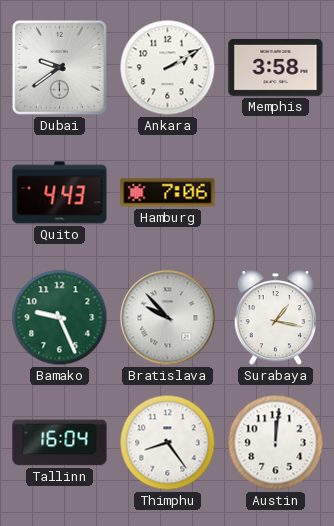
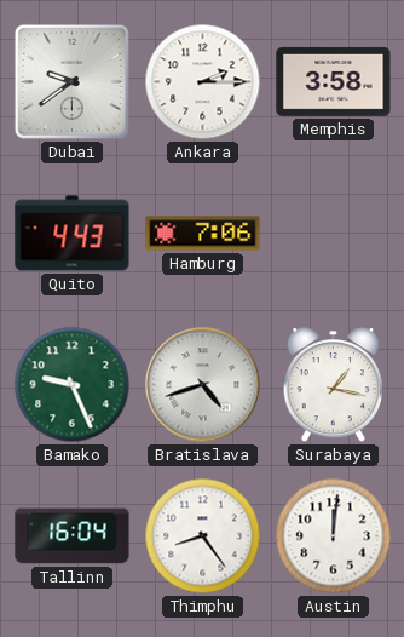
Ankara: 2:10 -> 2:15 (203, 82)
Bratislava: 9:53 -> 4:42 (203, 385)
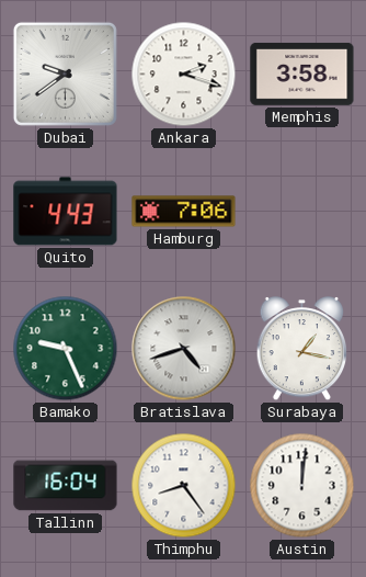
Ankara: 2:15 -> 2:18 (184, 75)
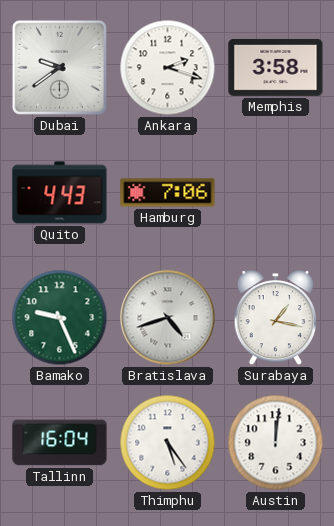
Thimphu: 8:24 -> 5:24 (168, 443)
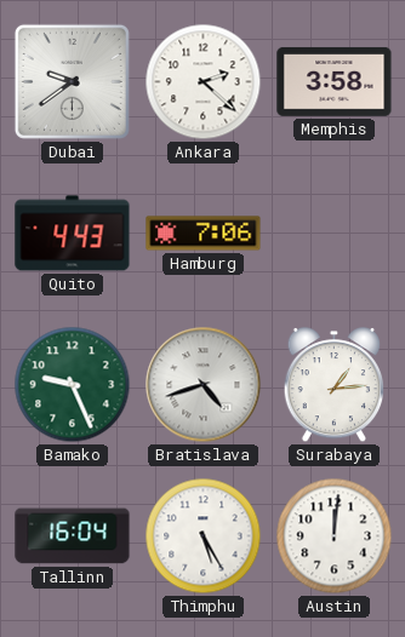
Ankara: 2:18 -> 2:22 (204, 82)
Surabaya: 1:17 -> 1:14 (333, 386)
Thimphu: 5:24 -> 5:25 (204, 536)
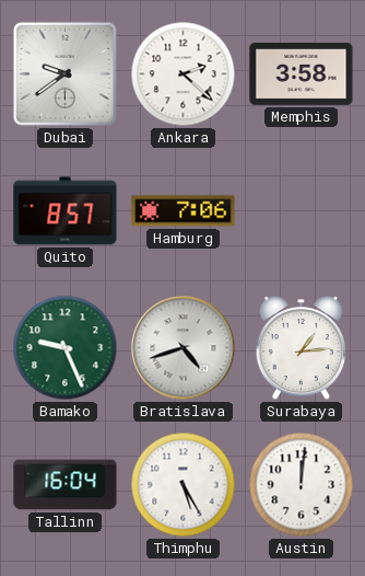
Quito: 4:43 -> 8:57 (66, 211)
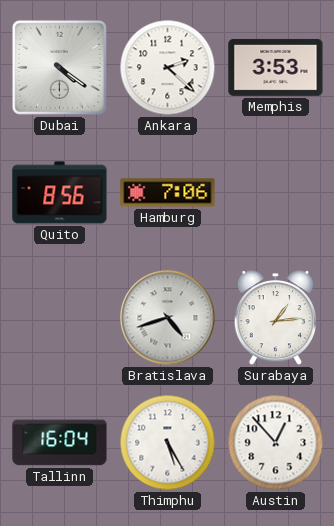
Dubai: 9:39 -> 4:21 (59, 67)
Memphis: 3:58 -> 3:53 (276, 67)
Quito: 8:57 -> 8:56 (60, 193)
Bamako: 9:26 -> none (66, 348)
Austin: 12:01 -> 12:53 (276, 443)
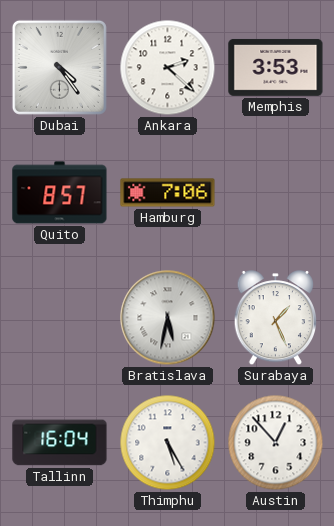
Dubai: 4:21 -> 4:24 (59, 67)
Quito: 8:56 -> 8:57 (60, 193)
Bratislava: 4:42 -> 5:32 (168, 318)
Surabaya: 1:14 -> 1:26 (275, 319)
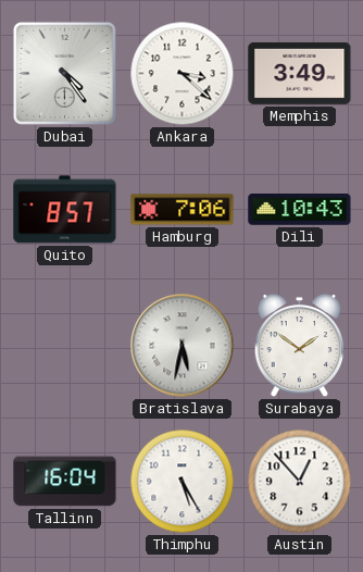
Ankara: 2:22 -> 3:22 (183, 74)
Memphis: 3:53 -> 3:49 (300, 73)
Dili: none -> 10:43 (300, 210)
Surabaya: 1:26 -> 1:51 (299, 347)
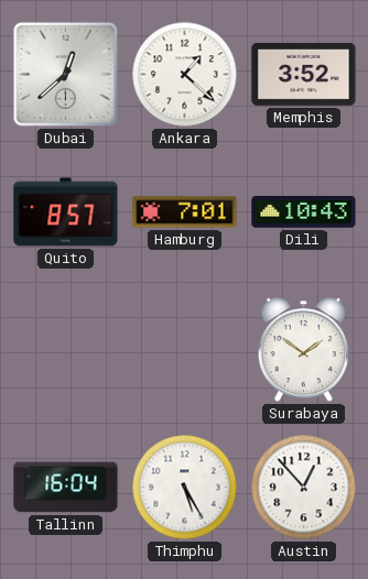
Dubai: 4:24 -> 12:38 (65, 74)
Ankara: 3:22 -> 1:22 (185, 75)
Memphis: 3:49 -> 3:52 (304, 74)
Hamburg: 7:06 -> 7:01 (185, 212)
Bratislava: 5:32 -> none (183, 346)
